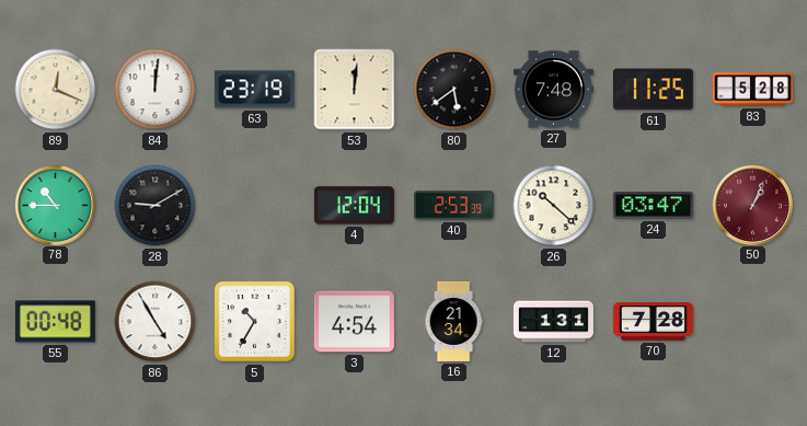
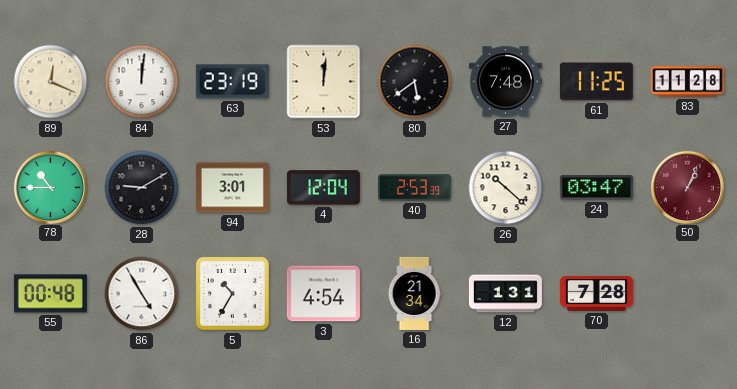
83: 5:28 -> 11:28 (687, 82)
94: none -> 3:01 (232, 188)
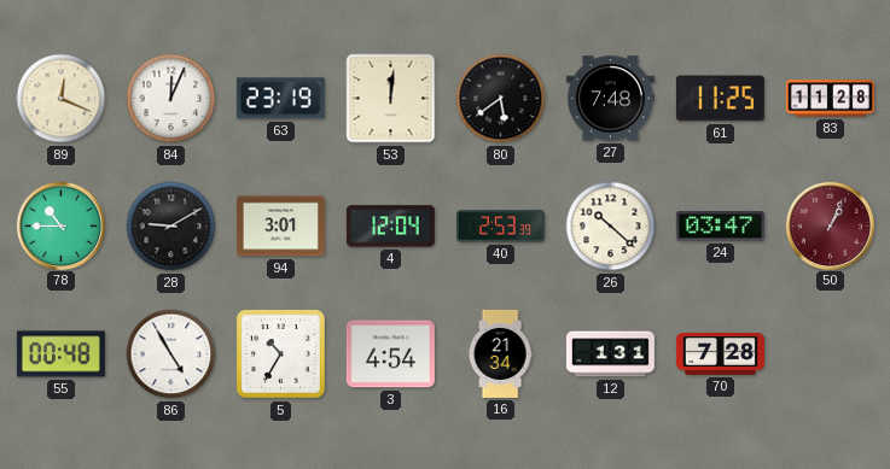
84: 12:01 -> 12:04 (171, 99)
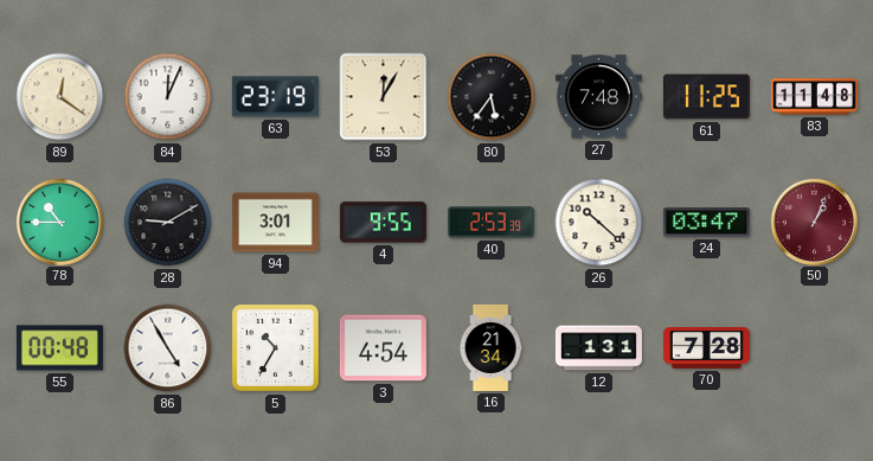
89: 12:19 -> 12:21 (60, 97)
53: 12:01 -> 12:05 (384, 97)
80: 5:39 -> 5:36 (492, 97)
83: 11:28 -> 11:48 (814, 97)
4: 12:04 -> 9:55 (383, 223)
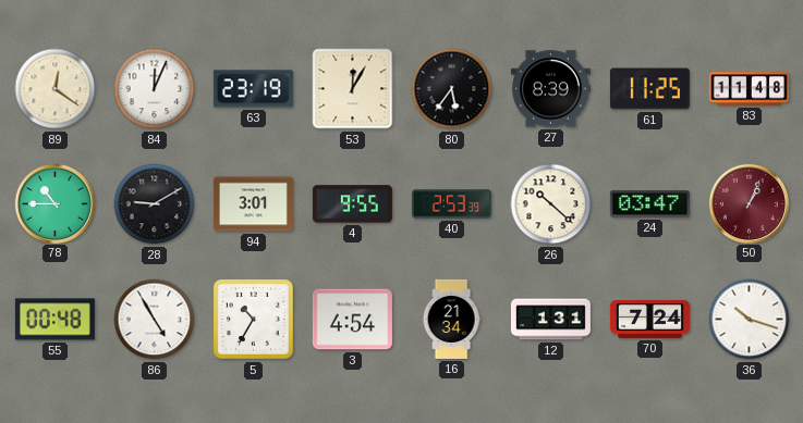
27: 7:48 -> 8:39 (550, 89)
70: 7:28 -> 7:24 (649, 320)
36: none -> 10:18 (750, 320)
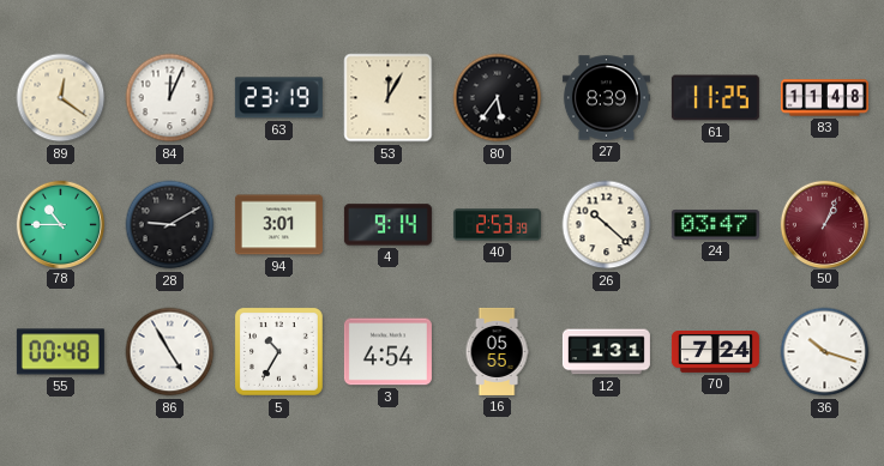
4: 9:55 -> 9:14 (387, 225)
16: 21:34 -> 05:55 (497, 351)
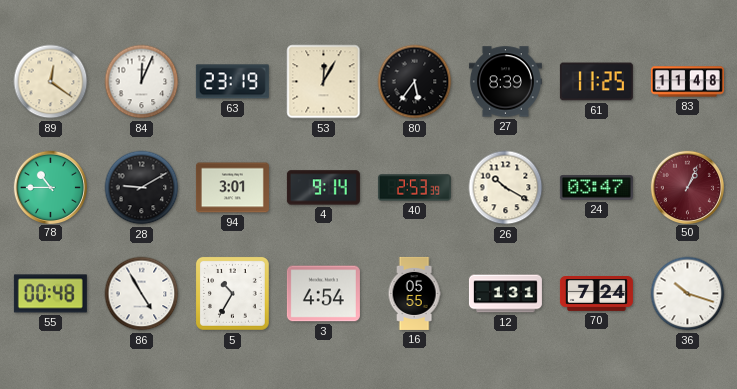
26: 10:22 -> 10:20 (506, 188)
